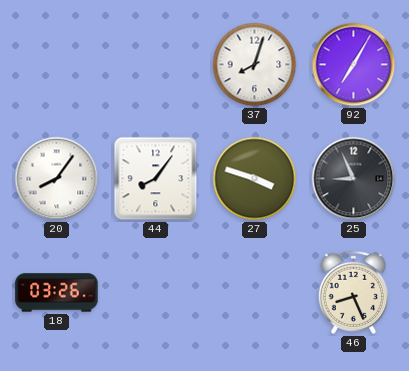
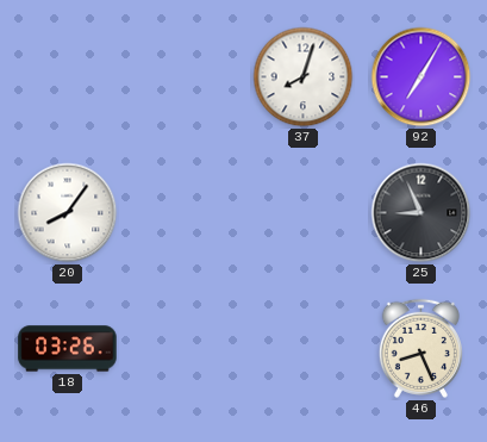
44: 8:06 -> none (156, 179)
27: 3:48 -> none (255, 179)
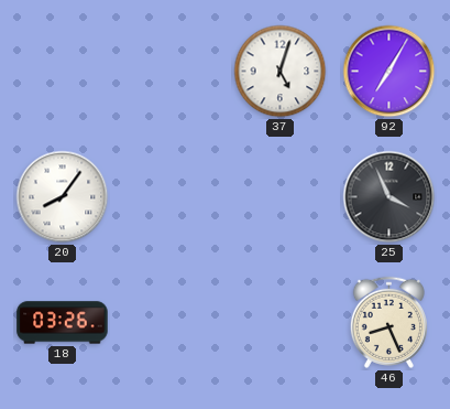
37: 8:03 -> 5:03 (281, 72)
25: 8:56 -> 3:56 (389, 197)
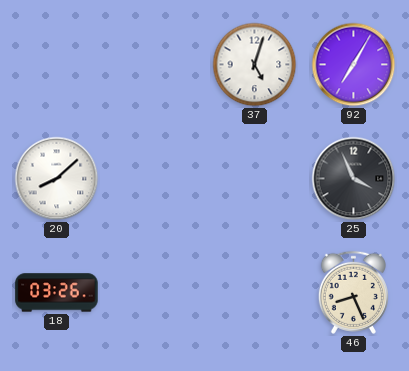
20: 8:06 -> 8:08 (57, 179)
